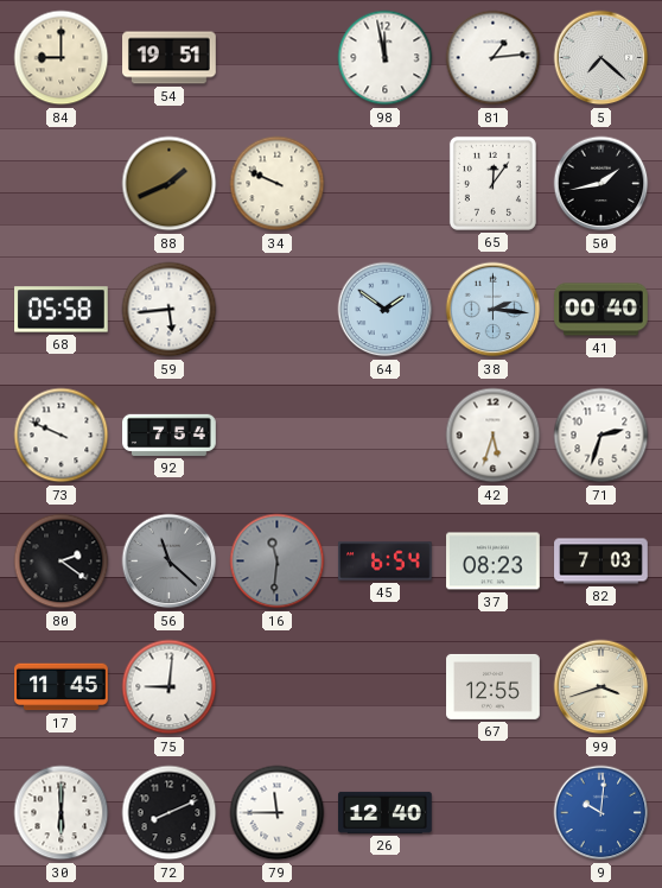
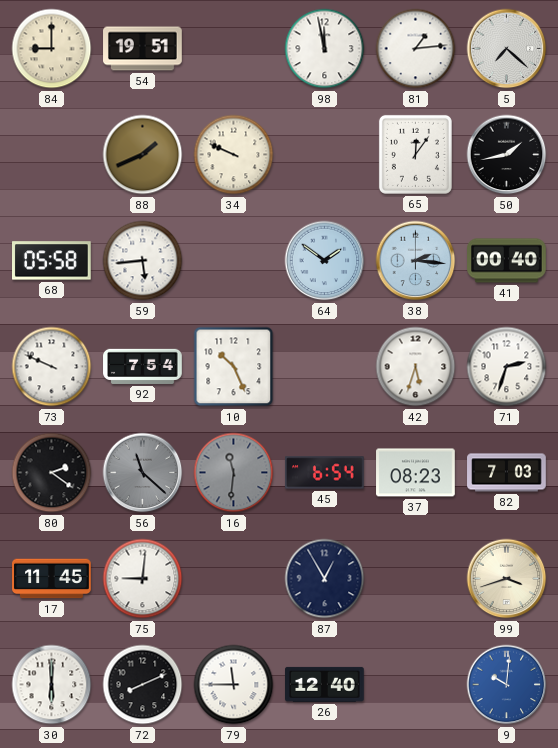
10: none -> 10:26 (234, 367)
87: none -> 12:55 (325, 579)
67: 12:55 -> none (494, 686)
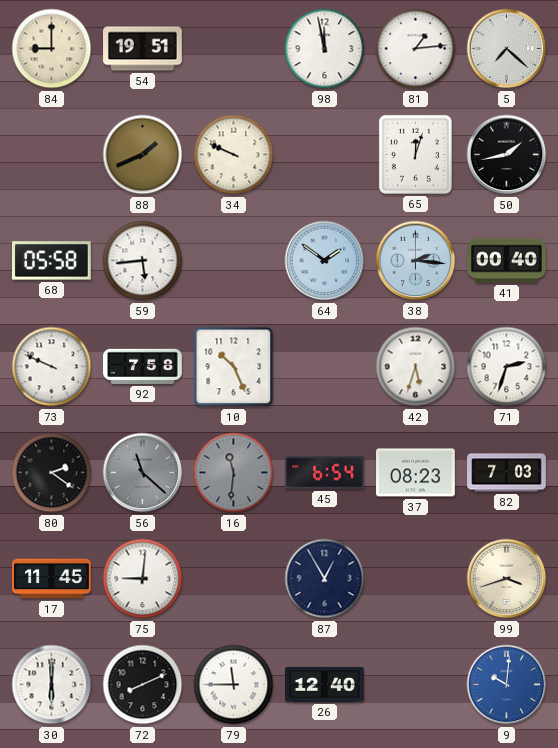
65: 12:06 -> 12:03 (415, 154)
92: 7:54 -> 7:58 (143, 366)
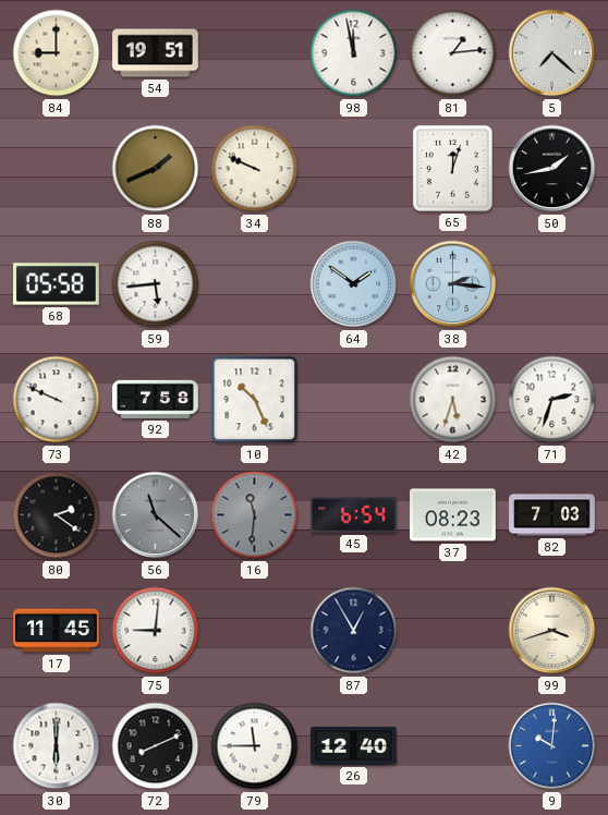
41: 00:40 -> none (507, 261)
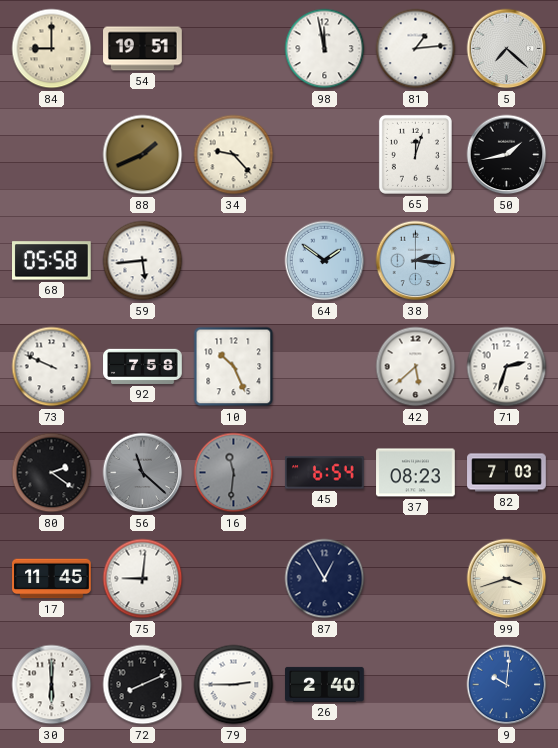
34: 9:49 -> 9:23 (234, 155)
42: 5:33 -> 5:38 (416, 367)
79: 11:45 -> 2:45 (234, 685)
26: 12:40 -> 2:40 (325, 684)
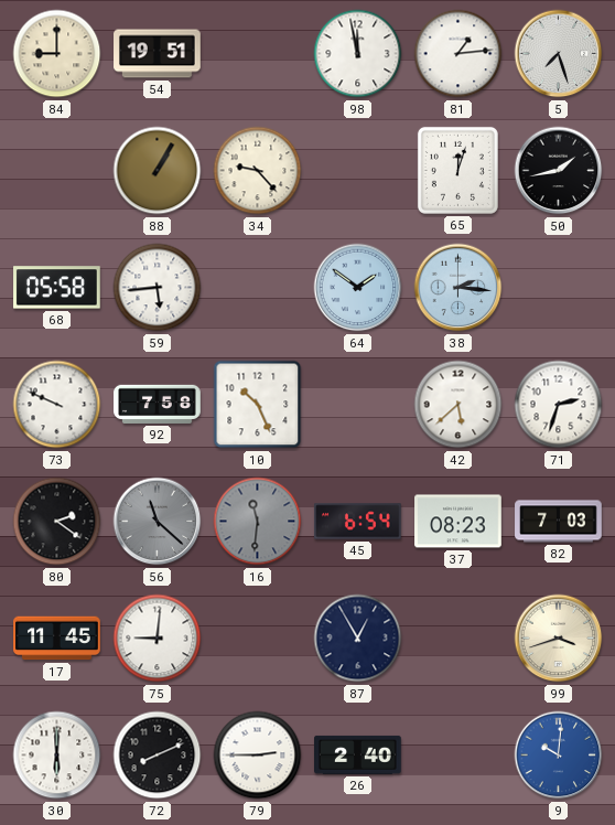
5: 7:22 -> 7:27 (559, 54)
88: 1:41 -> 1:05 (158, 171)
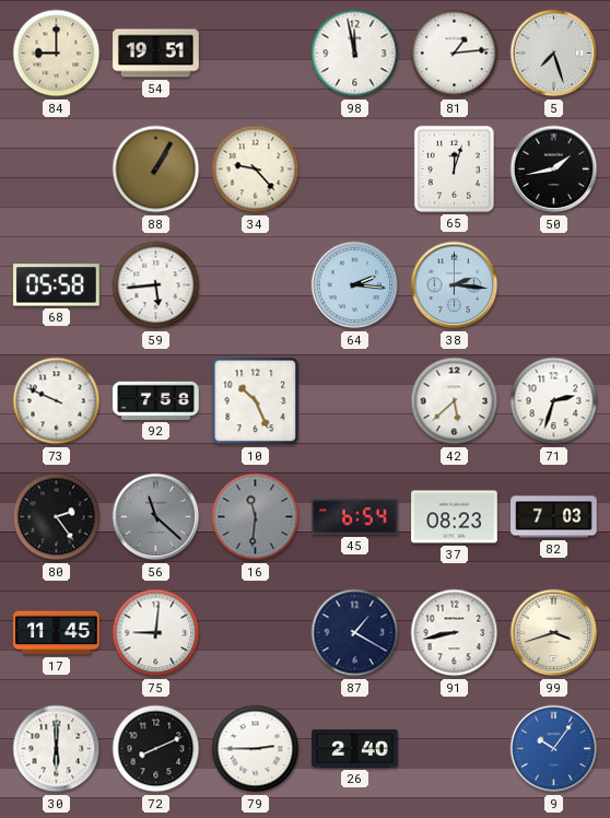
64: 1:51 -> 2:16 (355, 285)
80: 2:21 -> 2:24 (57, 517)
87: 12:55 -> 1:20 (355, 633)
91: none -> 8:43 (455, 633)
9: 10:01 -> 10:06 (554, 749)
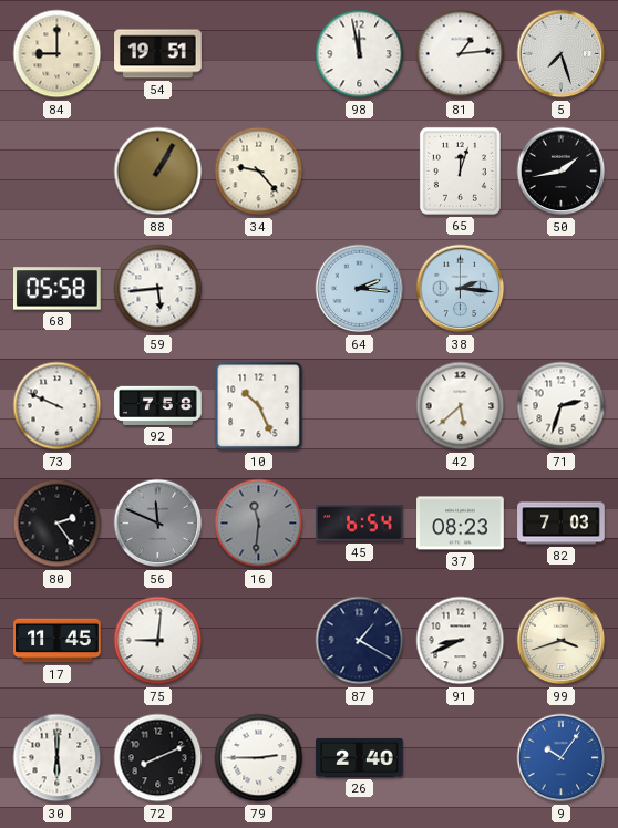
56: 11:22 -> 11:49 (158, 524)
91: 8:43 -> 8:41 (461, 641)
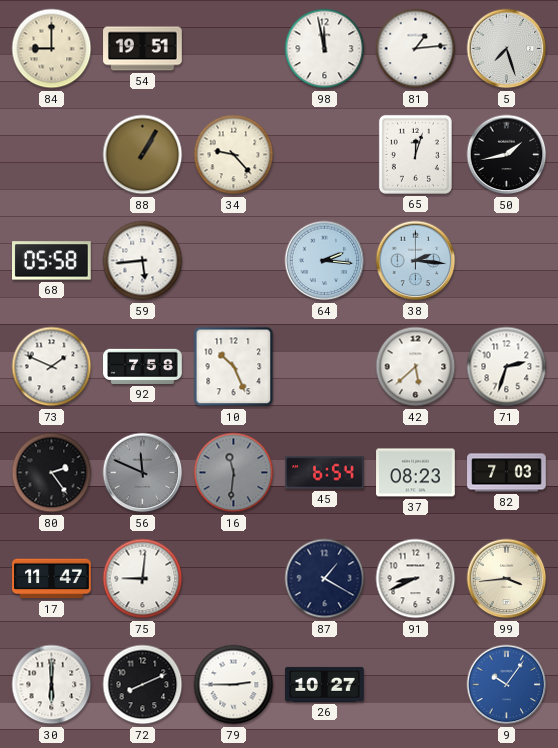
73: 9:49 -> 1:49 (52, 367)
17: 11:45 -> 11:47 (52, 579)
99: 3:42 -> 3:44 (507, 579)
26: 2:40 -> 10:27 (325, 684)
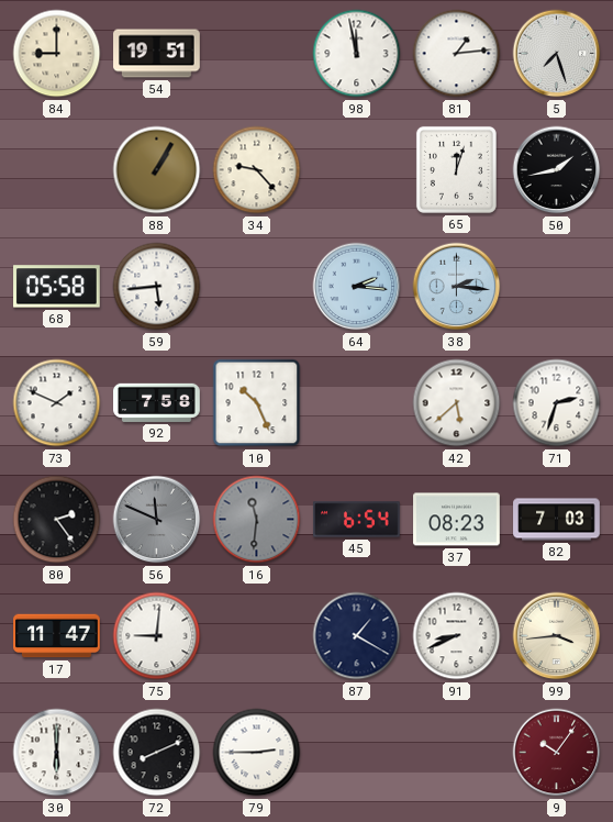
26: 10:27 -> none (325, 684)
9 dial: blue -> burgundy (557, 753)
